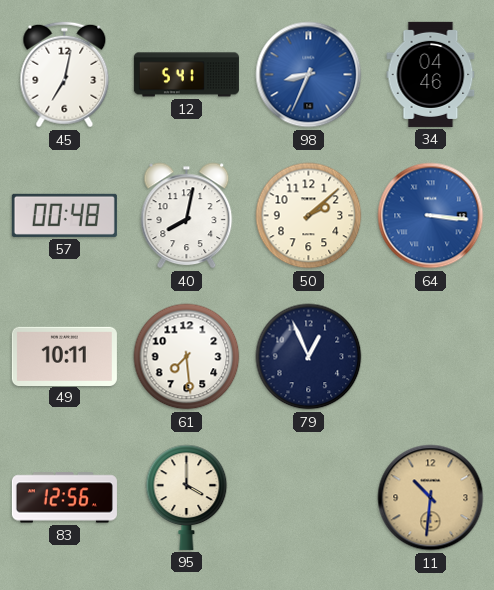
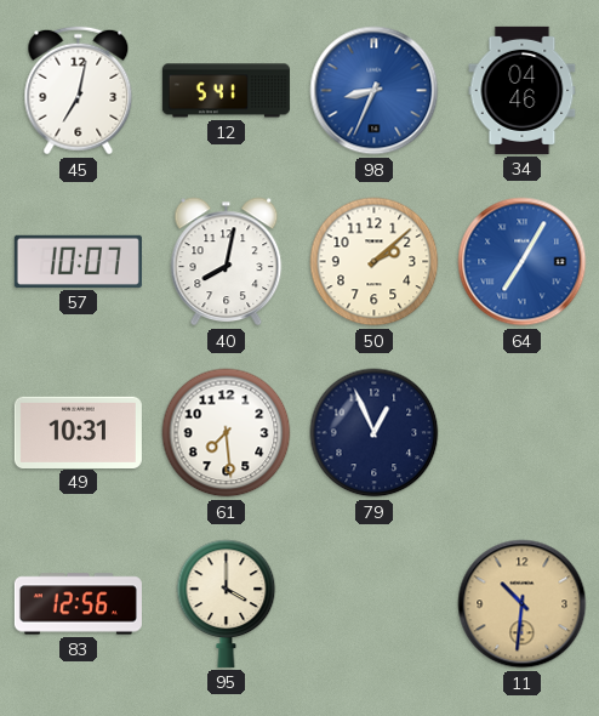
57: 00:48 -> 10:07 (78, 261)
64: 3:16 -> 7:05 (523, 262)
49: 10:11 -> 10:31 (78, 432)
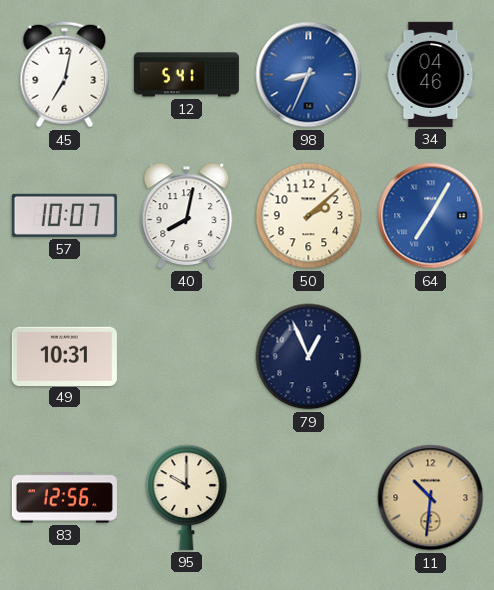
61: 7:29 -> none (227, 433)
95: 4:00 -> 10:00 (187, 497)
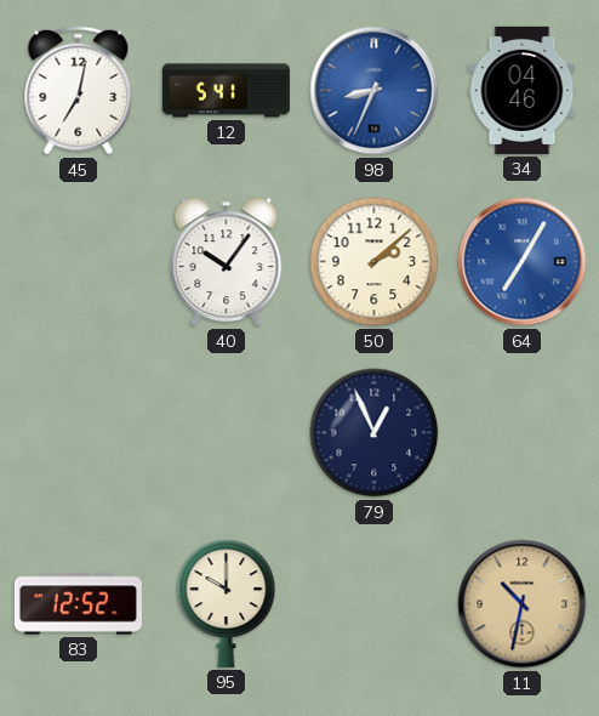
57: 10:07 -> none (64, 215)
40: 8:02 -> 10:06 (227, 262)
49: 10:31 -> none (64, 356)
83: 12:56 -> 12:52 (78, 604)
11: 10:31 -> 10:32 (523, 604)
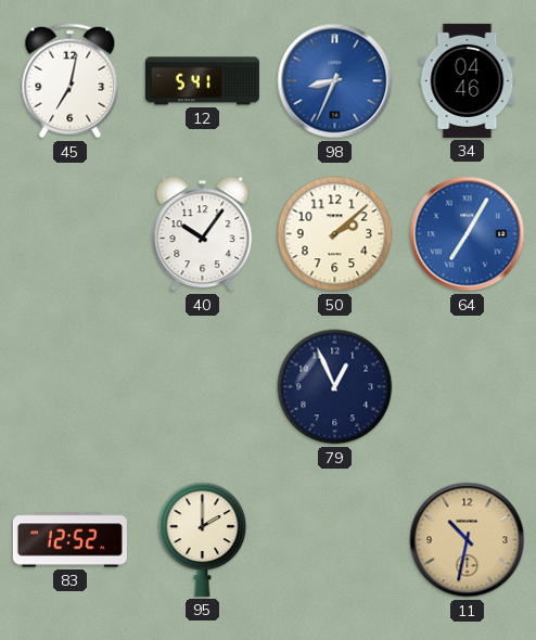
95: 10:00 -> 2:00 (203, 539)
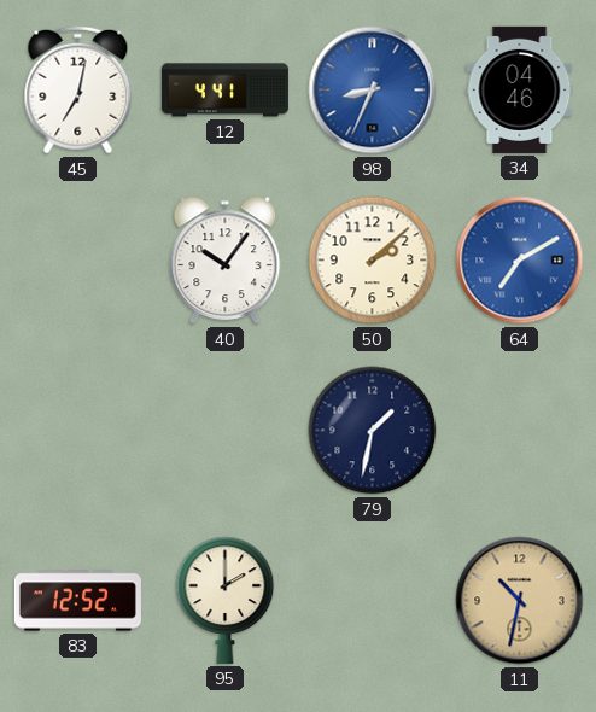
12: 5:41 -> 4:41 (224, 91)
64: 7:05 -> 7:10 (520, 261)
79: 12:56 -> 1:32 (373, 431)
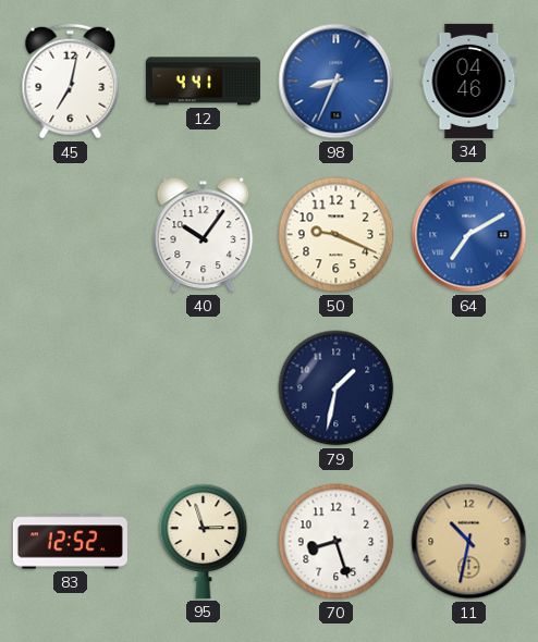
50: 2:08 -> 9:19 (337, 235)
95: 2:00 -> 2:57 (204, 541)
70: none -> 8:27 (337, 542)
